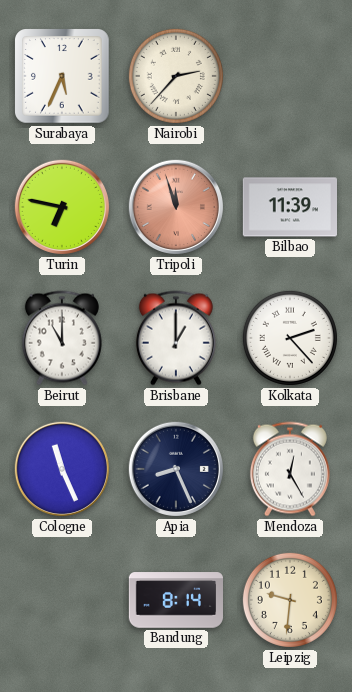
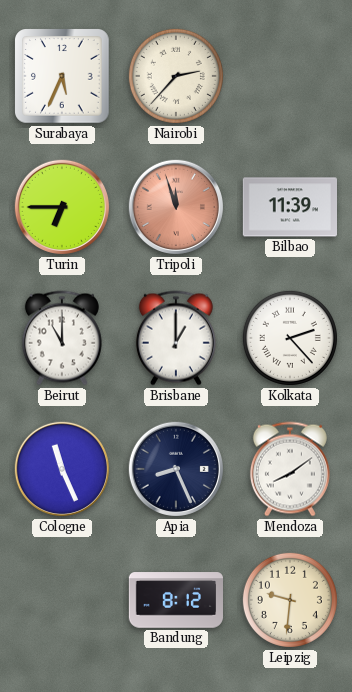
Turin: 6:47 -> 6:45 (62, 207)
Mendoza: 12:25 -> 8:09 (290, 469)
Bandung: 8:14 -> 8:12 (175, 600)
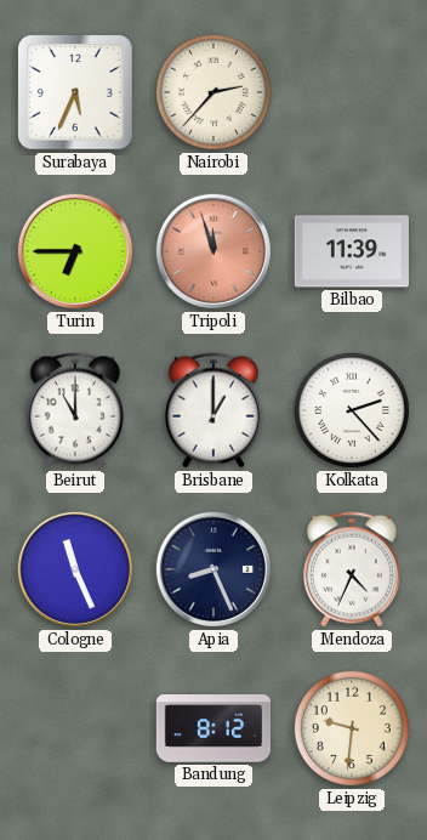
Mendoza: 8:09 -> 4:34 (352, 569)
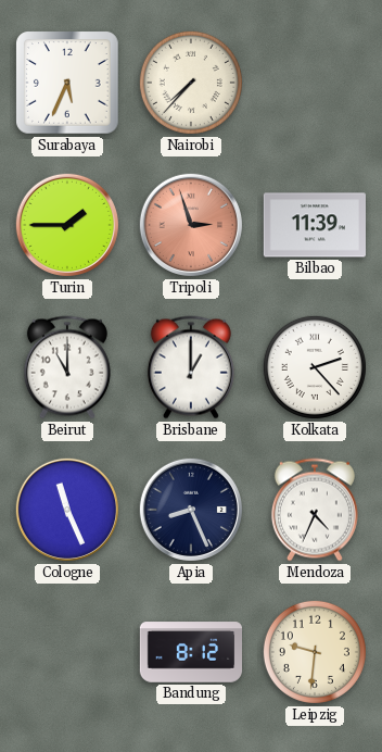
Nairobi: 2:37 -> 7:37 (191, 83)
Turin: 6:45 -> 1:45 (67, 225)
Tripoli: 11:57 -> 2:57 (191, 225)
